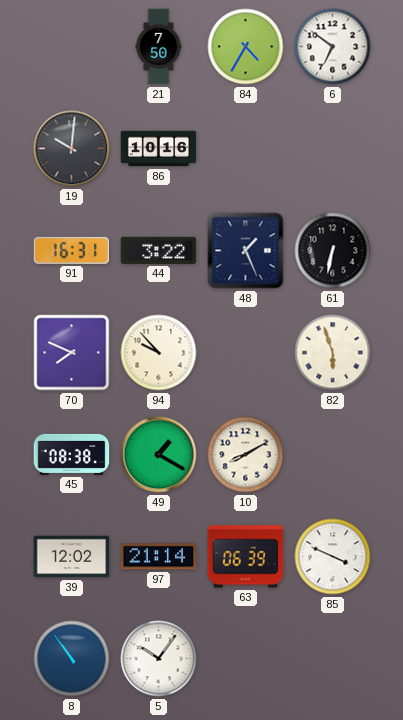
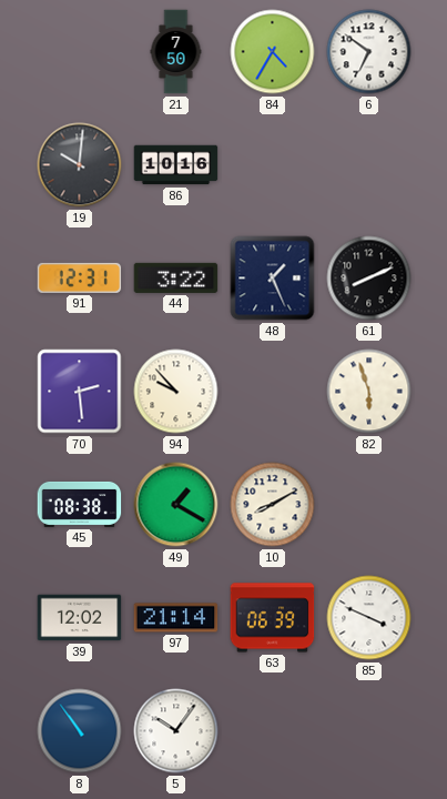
91: 16:31 -> 12:31 (80, 277)
61: 6:32 -> 8:11 (369, 279)
70: 7:49 -> 2:29 (80, 392)
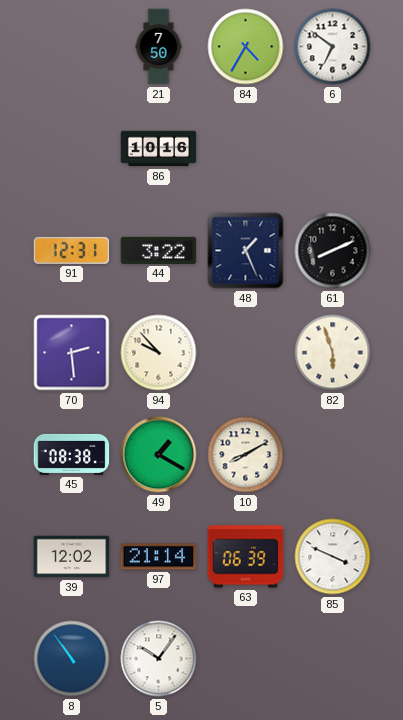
19: 10:01 -> none (80, 165)
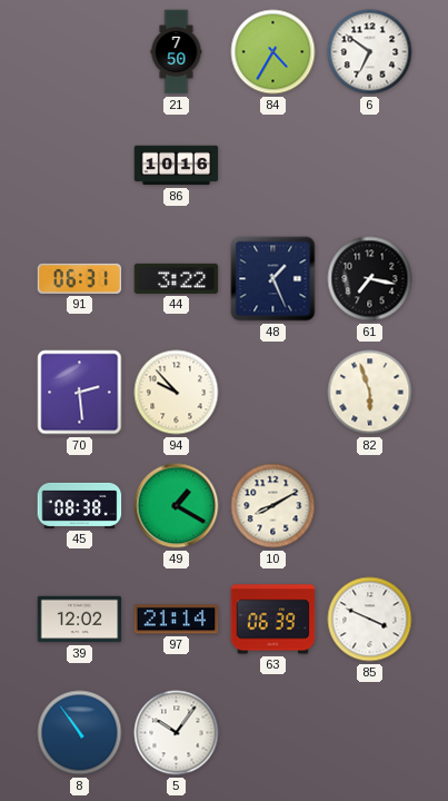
91: 12:31 -> 06:31 (80, 278)
61: 8:11 -> 7:17 (370, 279)
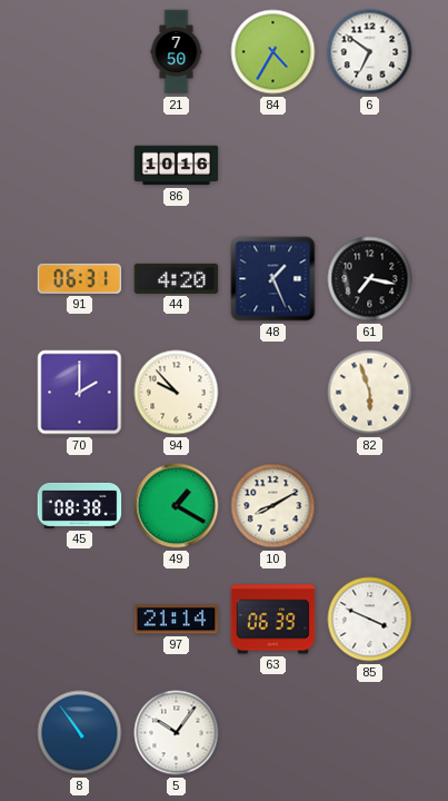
44: 3:22 -> 4:20 (177, 278)
70: 2:29 -> 2:00 (80, 393)
39: 12:02 -> none (80, 620)
